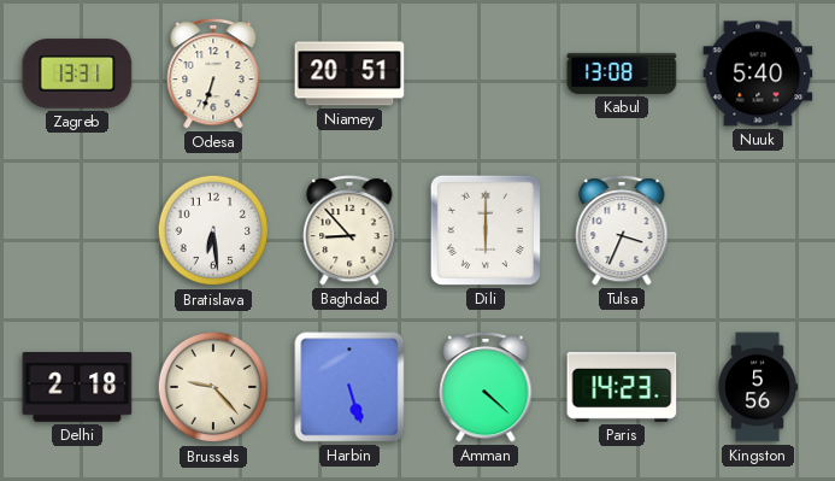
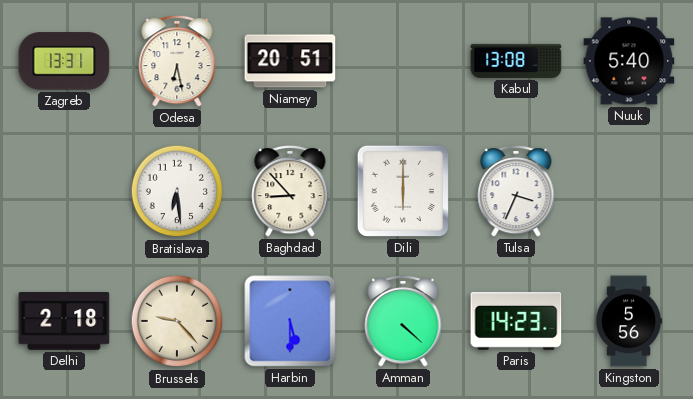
Odesa: 6:33 -> 6:28 (177, 61)
Harbin: 5:27 -> 5:30 (290, 321)
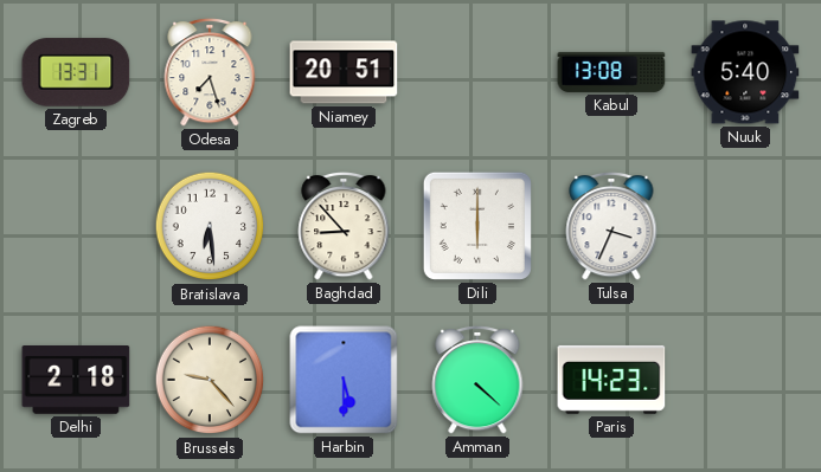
Odesa: 6:28 -> 7:27 (210, 72)
Kingston: 5:56 -> none (629, 321)
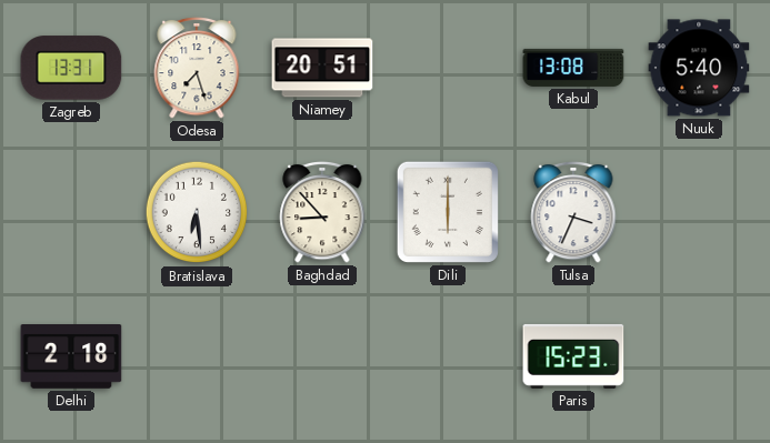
Brussels: 9:23 -> none (210, 380)
Harbin: 5:30 -> none (344, 380)
Amman: 4:22 -> none (477, 380)
Paris: 14:23 -> 15:23 (573, 356)
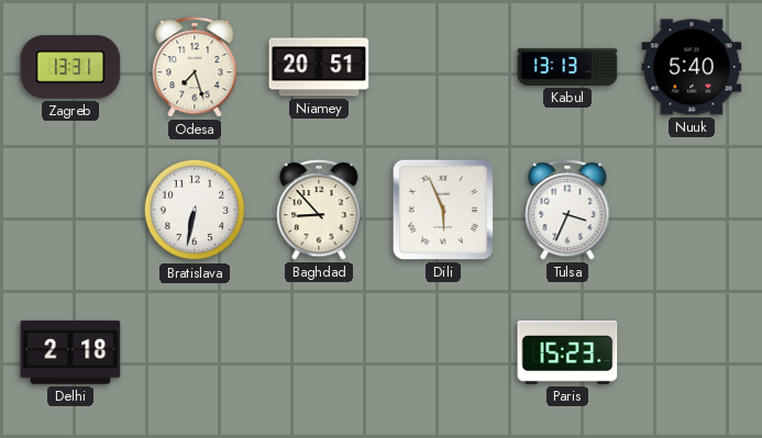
Kabul: 13:08 -> 13:13 (567, 67)
Bratislava: 6:29 -> 6:32 (195, 210)
Dili: 6:00 -> 5:56 (443, 210)
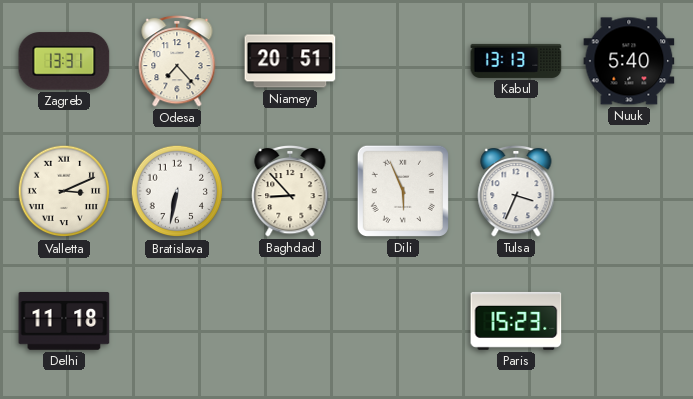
Odesa: 7:27 -> 7:23 (177, 61)
Valletta: none -> 3:11 (64, 191)
Delhi: 2:18 -> 11:18 (64, 322)
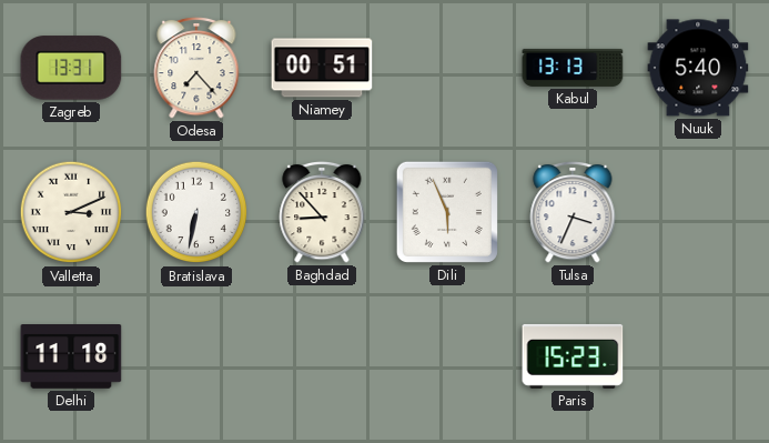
Niamey: 20:51 -> 00:51 (322, 68)
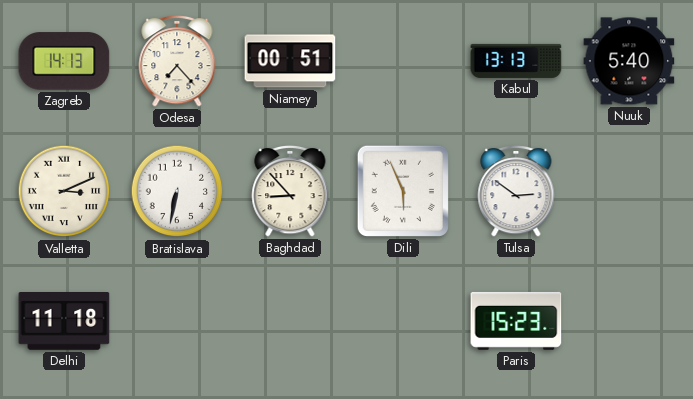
Zagreb: 13:31 -> 14:13 (64, 61)
Tulsa: 3:34 -> 2:51 (516, 191)
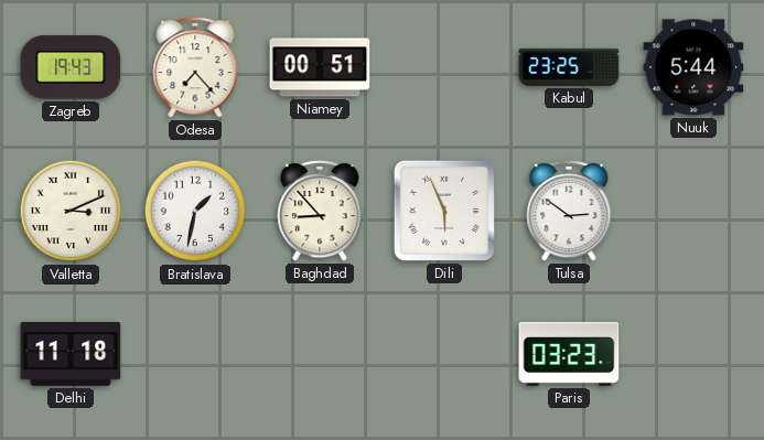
Zagreb: 14:13 -> 19:43 (71, 67)
Kabul: 13:13 -> 23:25 (569, 67)
Nuuk: 5:40 -> 5:44 (693, 67)
Bratislava: 6:32 -> 1:32 (195, 211)
Paris: 15:23 -> 03:23 (569, 354)
